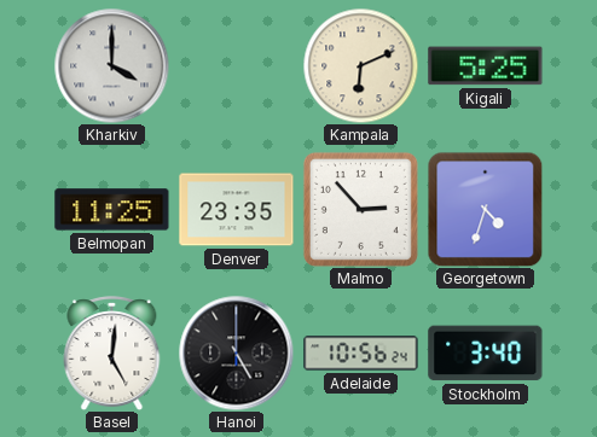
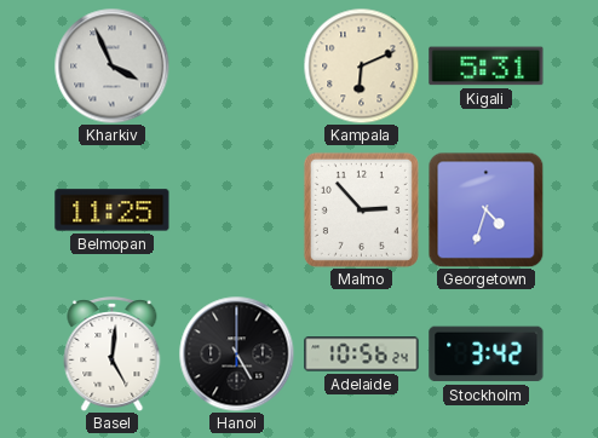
Kharkiv: 4:00 -> 3:56 (111, 65)
Kigali: 5:25 -> 5:31 (487, 67)
Denver: 23:35 -> none (237, 210)
Stockholm: 3:40 -> 3:42 (487, 355)
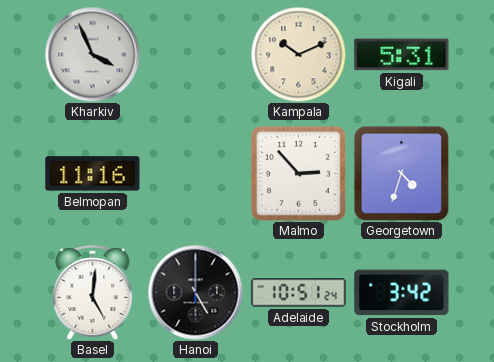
Kampala: 6:11 -> 10:11 (298, 54)
Belmopan: 11:25 -> 11:16 (93, 174)
Adelaide: 10:56 -> 10:51 (299, 293)
